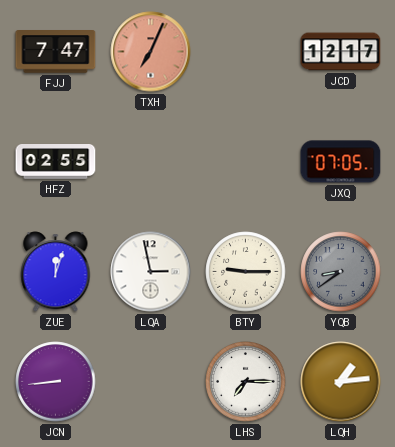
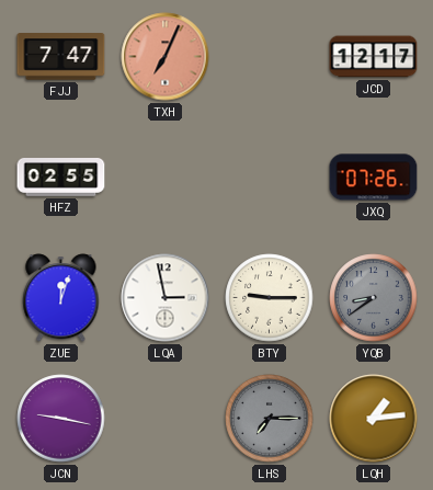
JXQ: 07:05 -> 07:26 (374, 178)
JCN: 8:44 -> 9:17 (61, 419)
LHS dial: white -> grey (270, 419)
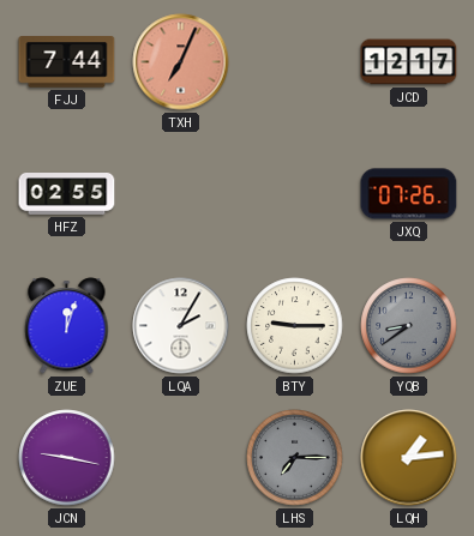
FJJ: 7:47 -> 7:44 (67, 62)
LQA: 2:58 -> 2:05 (181, 326)
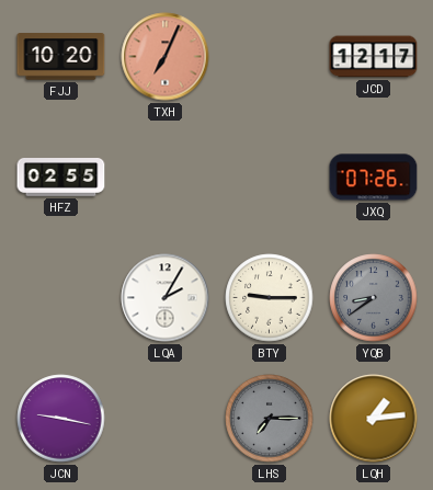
FJJ: 7:44 -> 10:20 (61, 57)
ZUE: 12:03 -> none (67, 326)
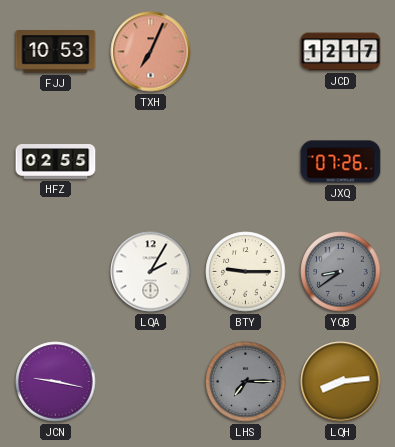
FJJ: 10:20 -> 10:53 (56, 52)
LQH: 1:14 -> 8:14 (341, 382)
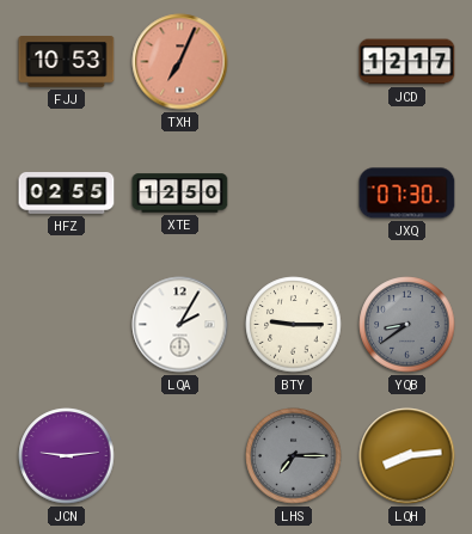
XTE: none -> 12:50 (180, 194)
JXQ: 07:26 -> 07:30 (407, 194)
JCN: 9:17 -> 9:14 (67, 456)
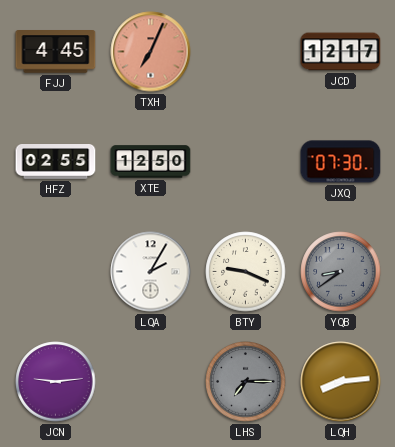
FJJ: 10:53 -> 4:45 (56, 52)
BTY: 9:15 -> 9:19 (246, 272)
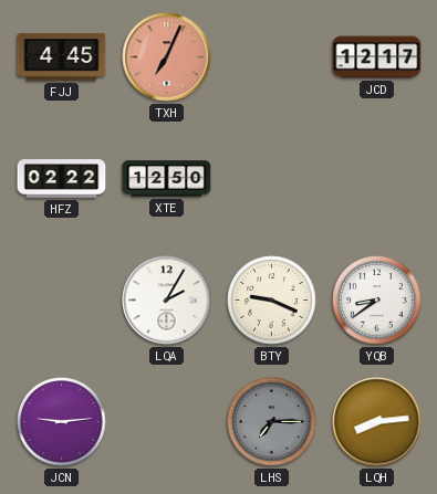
HFZ: 02:55 -> 02:22 (62, 179)
JXQ: 07:30 -> none (341, 162)
YQB dial: grey -> white (377, 301)
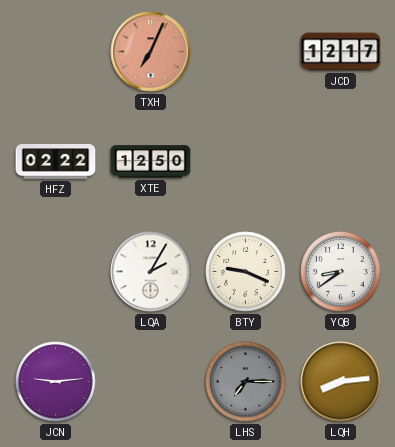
FJJ: 4:45 -> none (62, 57)
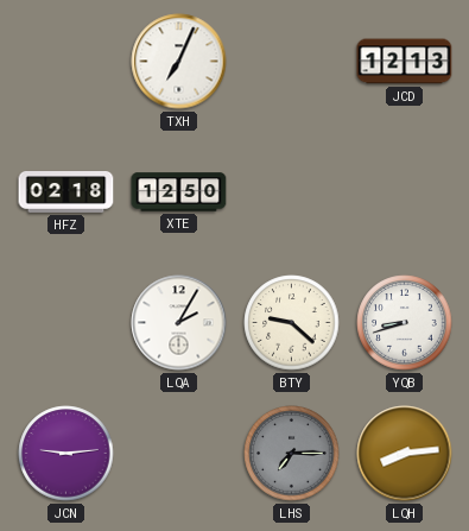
TXH dial: salmon -> white (179, 62)
JCD: 12:17 -> 12:13 (405, 62)
HFZ: 02:22 -> 02:18 (66, 192)
BTY: 9:19 -> 9:22 (292, 323)
YQB: 8:39 -> 8:42 (405, 323)
